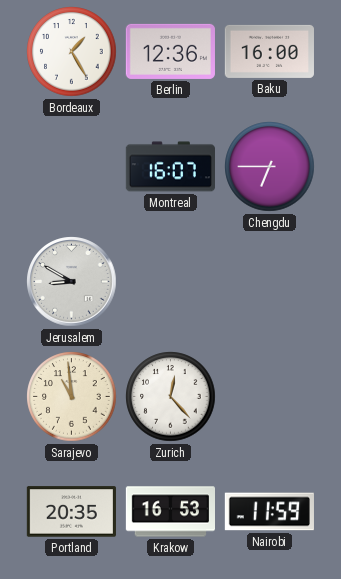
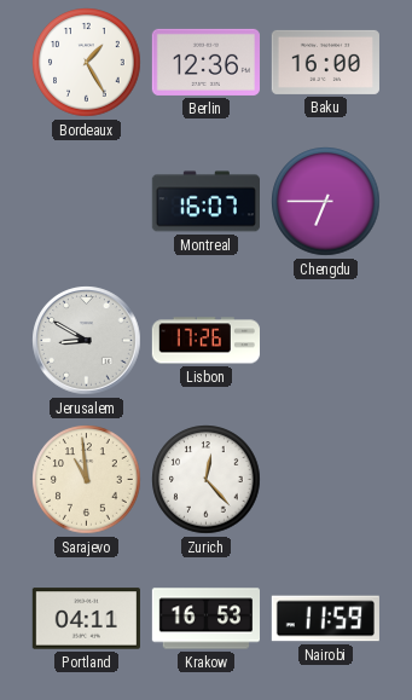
Lisbon: none -> 17:26 (205, 341)
Portland: 20:35 -> 04:11 (86, 619)
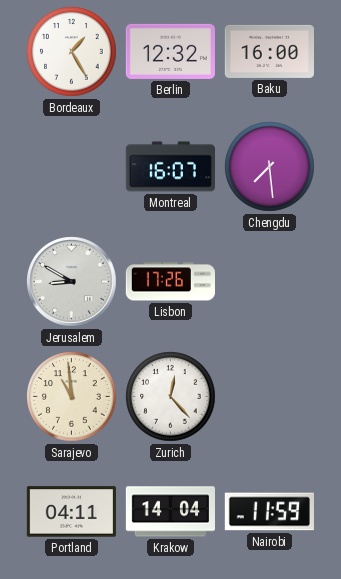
Berlin: 12:36 -> 12:32 (170, 51)
Chengdu: 6:45 -> 7:29 (270, 167)
Krakow: 16:53 -> 14:04 (170, 512)
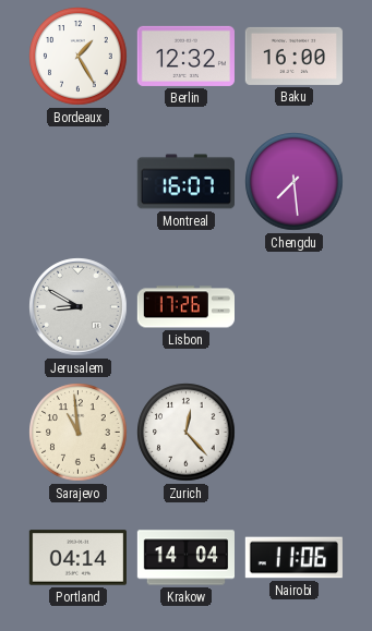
Portland: 04:11 -> 04:14 (77, 558)
Nairobi: 11:59 -> 11:06 (293, 558)
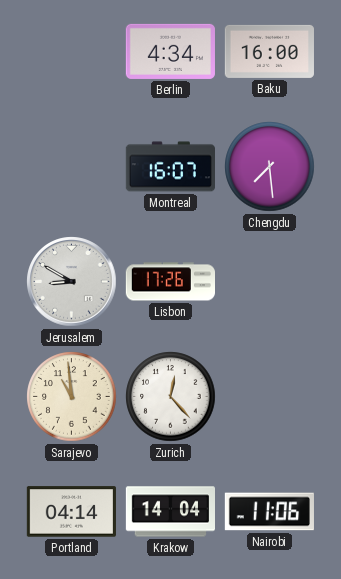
Bordeaux: 1:25 -> none (79, 57)
Berlin: 12:32 -> 4:34 (170, 51)
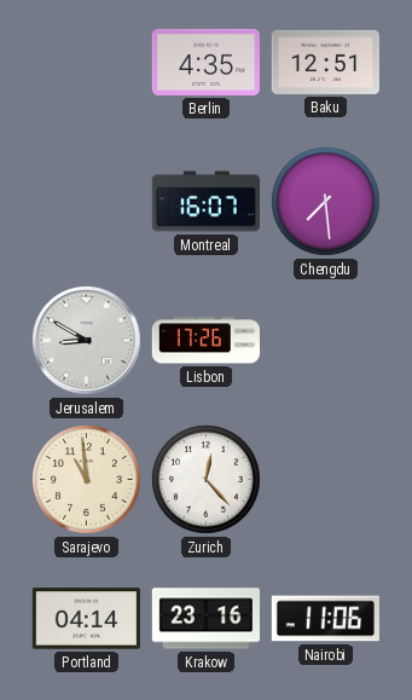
Berlin: 4:34 -> 4:35 (205, 62)
Baku: 16:00 -> 12:51 (325, 62)
Krakow: 14:04 -> 23:16 (205, 619)
